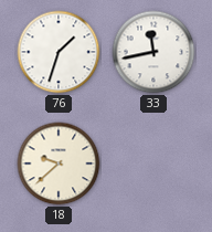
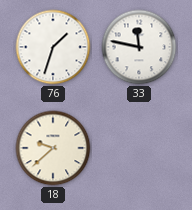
33: 11:43 -> 11:47 (139, 47)
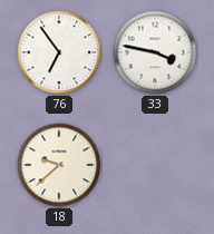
76: 1:33 -> 6:54 (59, 52)
33: 11:47 -> 3:47 (155, 52)
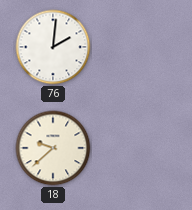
76: 6:54 -> 2:01 (53, 47)
33: 3:47 -> none (155, 52)
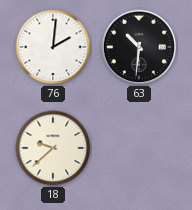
63: none -> 10:31 (139, 47)
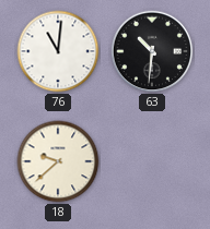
76: 2:01 -> 11:01 (58, 51)
